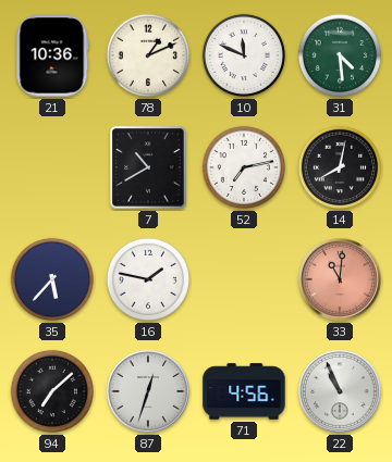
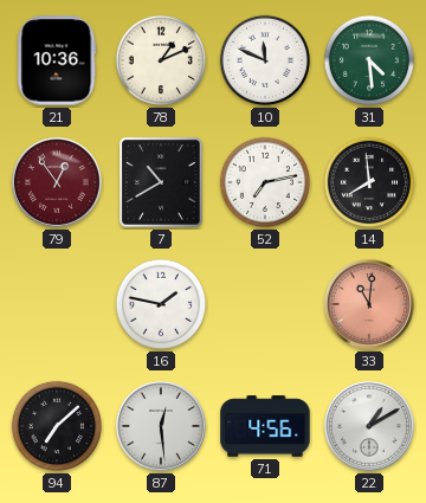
79: none -> 12:54 (57, 182)
14: 8:02 -> 7:59 (369, 182)
35: 5:37 -> none (52, 279)
87: 12:33 -> 12:29 (161, 426)
22: 10:56 -> 1:10 (369, 426)
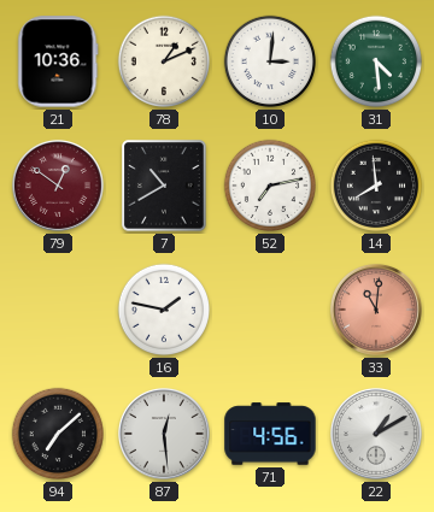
10: 11:49 -> 3:01 (270, 61)
79: 12:54 -> 12:51 (58, 186)
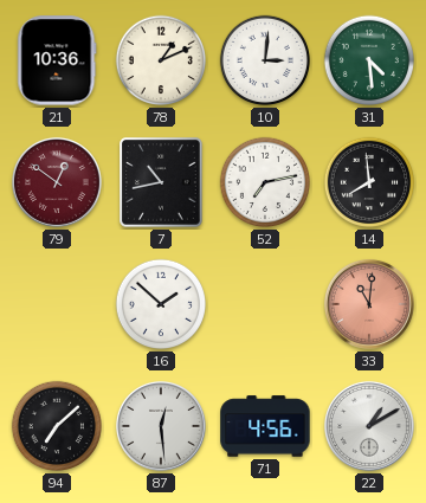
7: 10:40 -> 10:43 (161, 182)
16: 1:47 -> 1:52 (161, 304)
